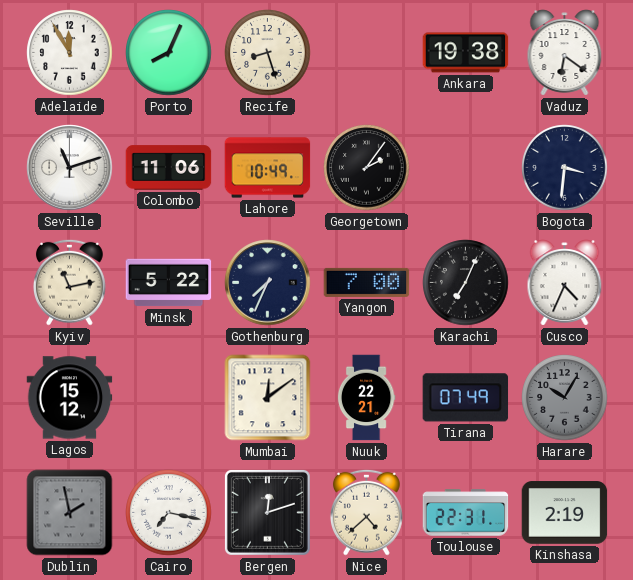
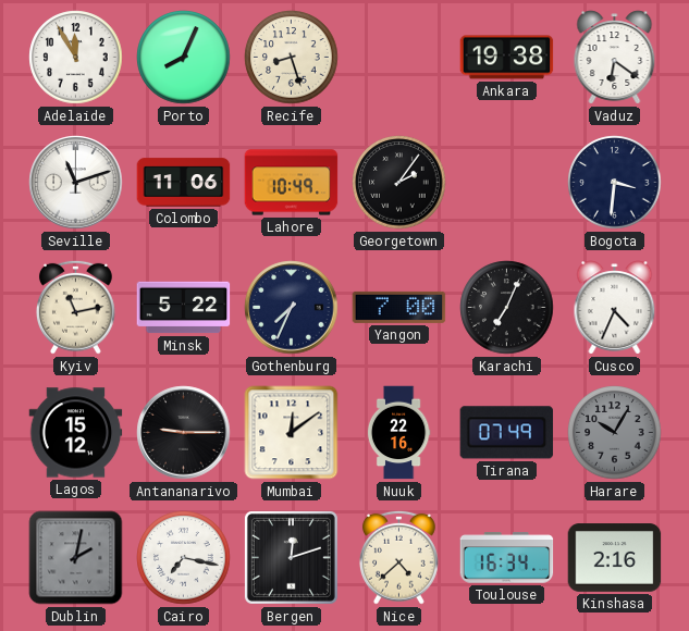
Antananarivo: none -> 9:15 (184, 433)
Nuuk: 22:21 -> 22:16 (398, 433)
Dublin: 1:58 -> 2:02 (76, 558)
Toulouse: 22:31 -> 16:34 (507, 558)
Kinshasa: 2:19 -> 2:16 (615, 558)
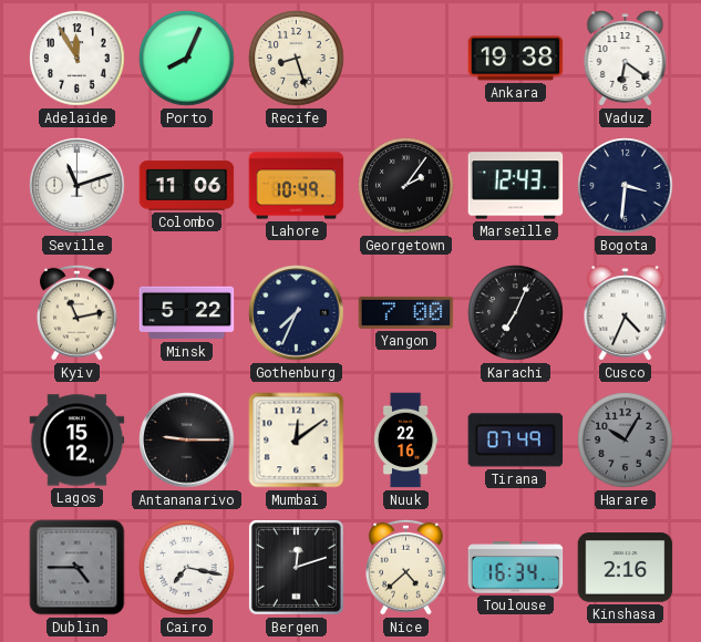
Marseille: none -> 12:43 (516, 186)
Dublin: 2:02 -> 4:45 (78, 568)
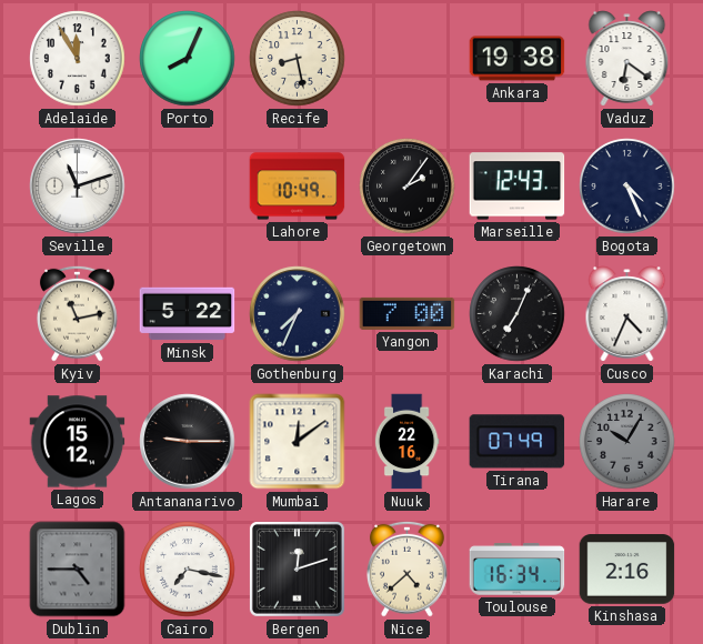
Recife: 8:27 -> 8:28 (298, 59)
Colombo: 11:06 -> none (187, 186)
Bogota: 3:31 -> 4:26 (627, 187)
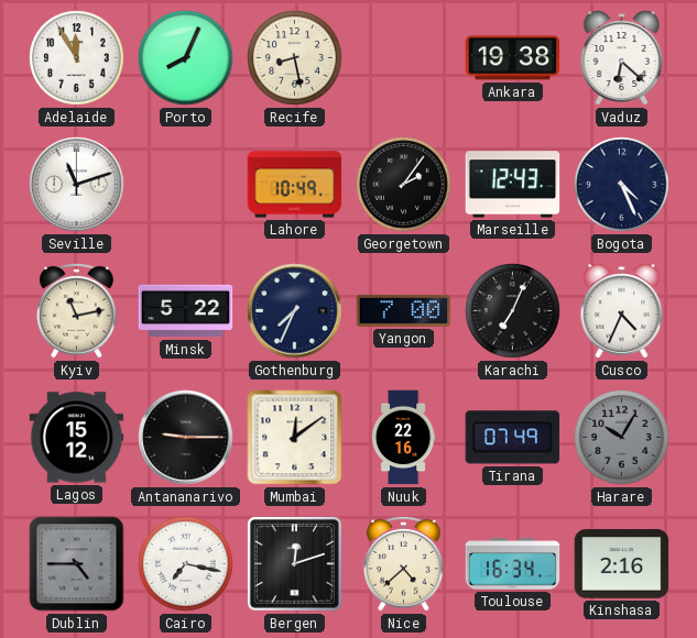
Vaduz: 6:21 -> 6:22 (622, 58)
